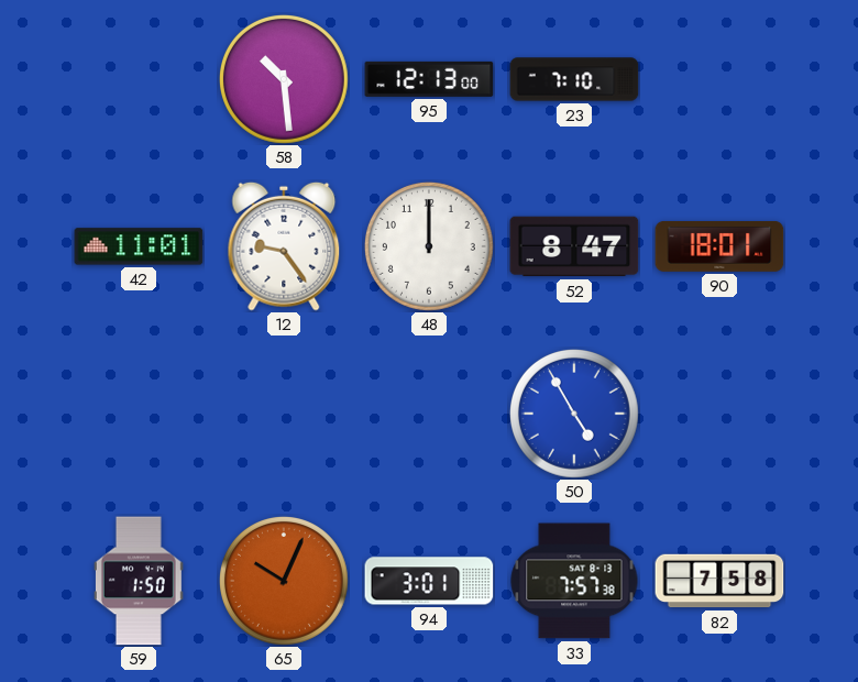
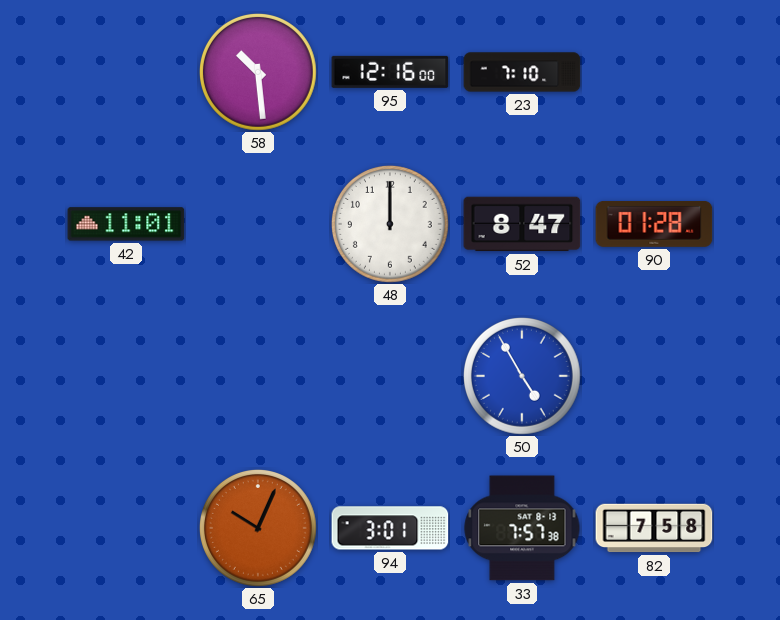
95: 12:13 -> 12:16 (390, 72)
12: 9:24 -> none (284, 246)
90: 18:01 -> 01:28 (654, 224)
59: 1:50 -> none (139, 581)
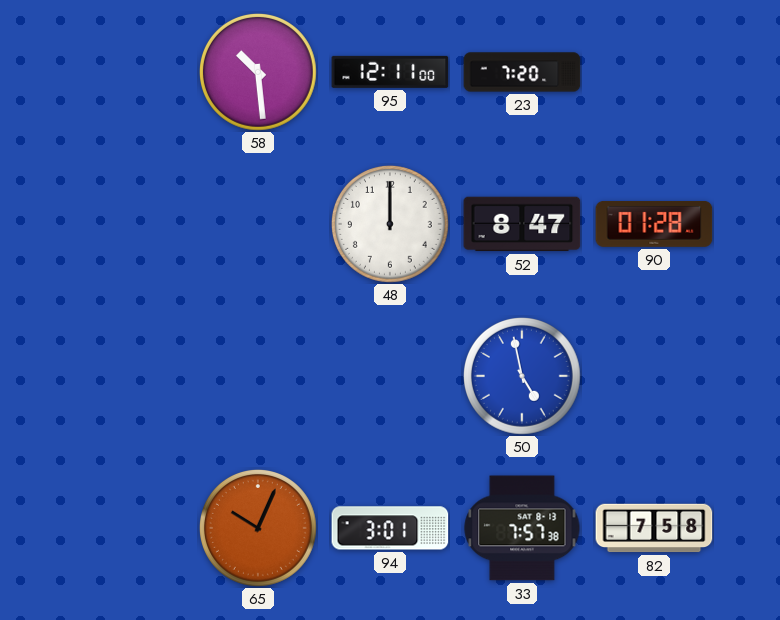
95: 12:16 -> 12:11 (390, 72)
23: 7:10 -> 7:20 (522, 72)
42: 11:01 -> none (126, 224)
50: 4:55 -> 4:58 (522, 376)
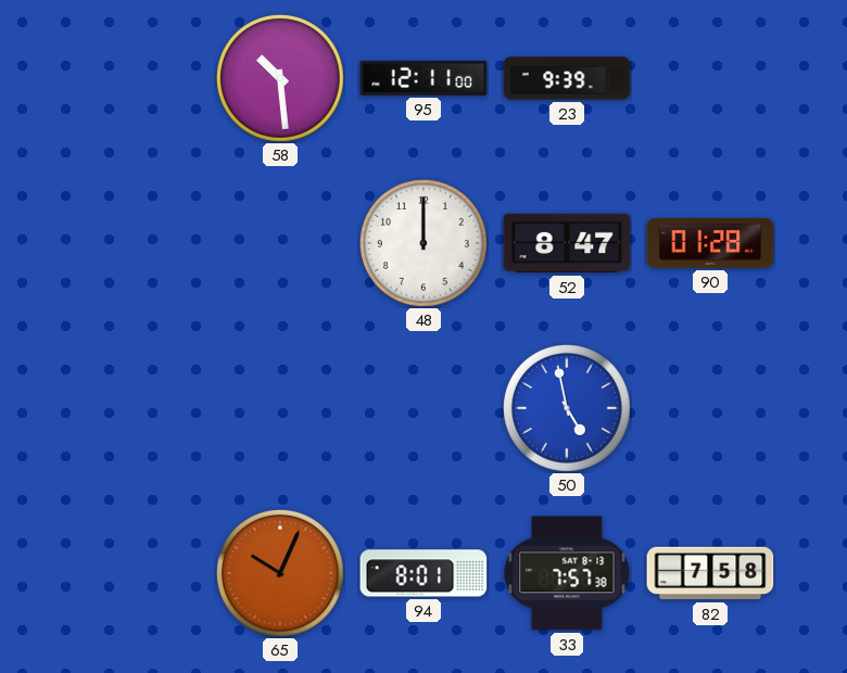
23: 7:20 -> 9:39 (567, 78)
94: 3:01 -> 8:01 (423, 573)
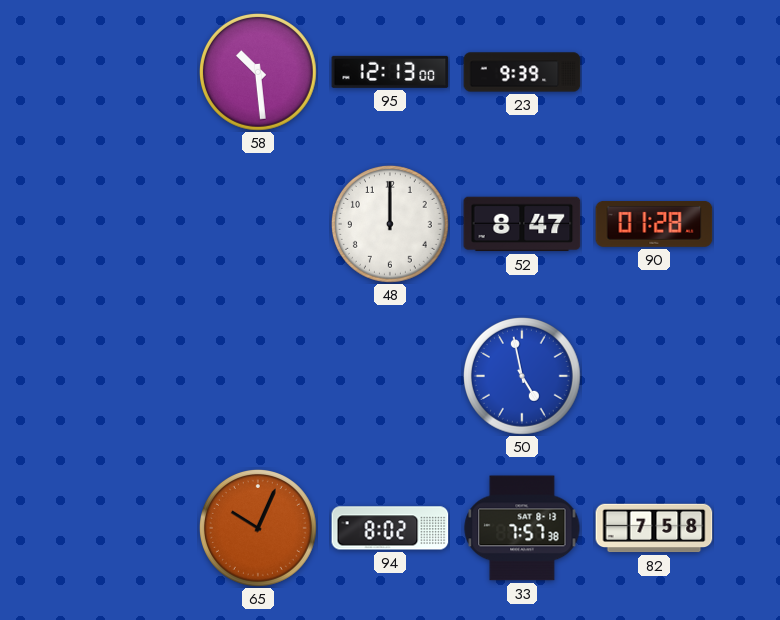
95: 12:11 -> 12:13 (390, 72)
94: 8:01 -> 8:02 (390, 528)
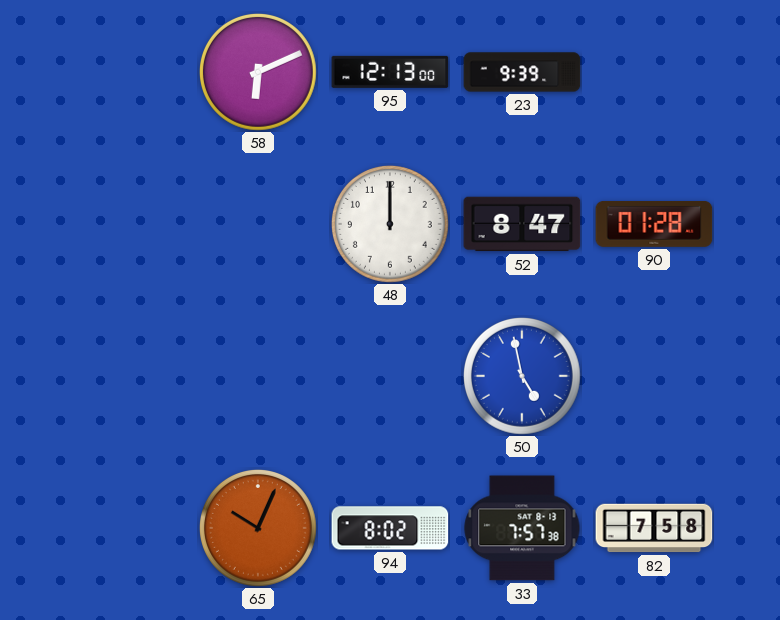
58: 10:29 -> 6:11 (258, 72)
